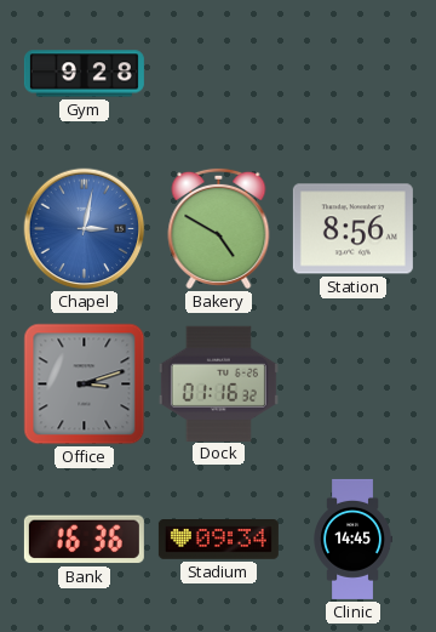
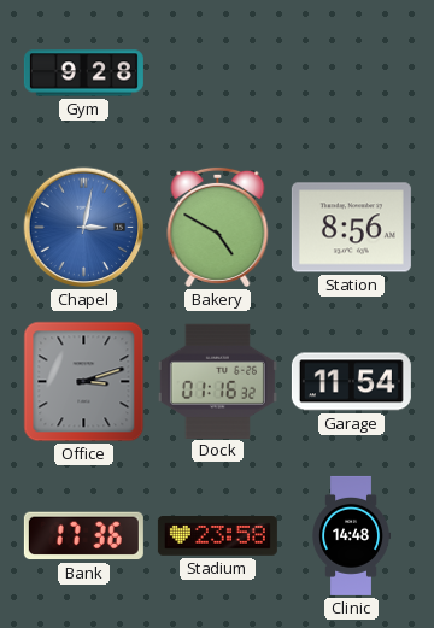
Garage: none -> 11:54 (351, 382)
Bank: 16:36 -> 17:36 (83, 536)
Stadium: 09:34 -> 23:58 (217, 536)
Clinic: 14:45 -> 14:48 (351, 535)
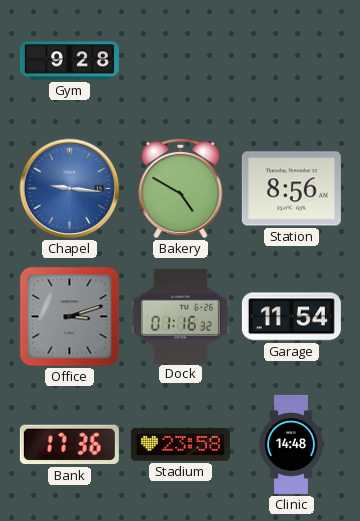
Chapel: 3:02 -> 9:16 (70, 189)
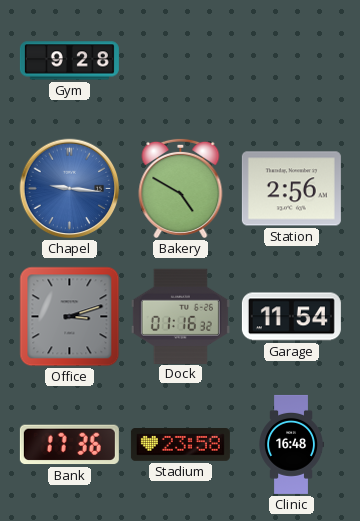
Station: 8:56 -> 2:56 (291, 189)
Clinic: 14:48 -> 16:48 (291, 444)
